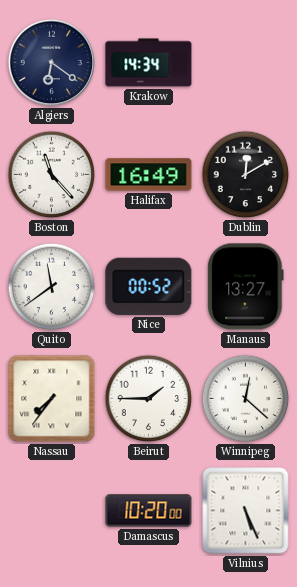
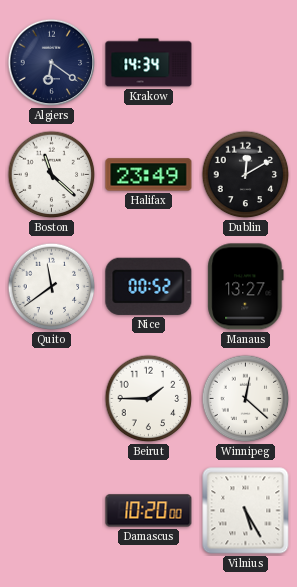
Boston: 11:23 -> 11:22 (52, 175)
Halifax: 16:49 -> 23:49 (149, 175)
Nassau: 7:36 -> none (52, 399)
Vilnius: 5:26 -> 5:25 (246, 511)
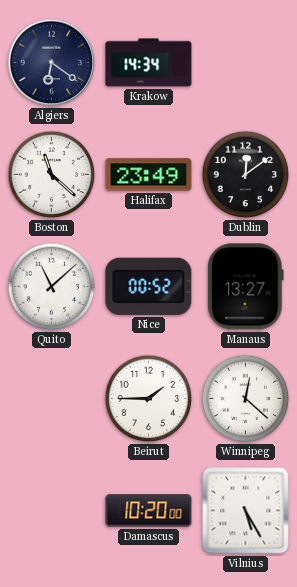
Dublin: 12:10 -> 12:09 (246, 175)
Quito: 11:39 -> 11:08 (52, 287)
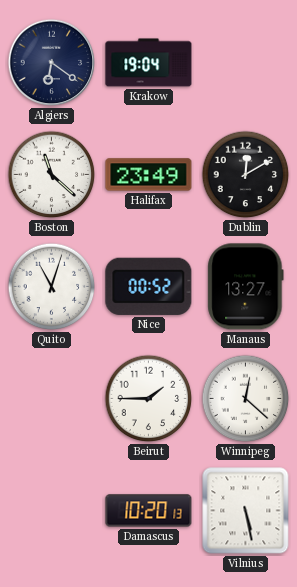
Krakow: 14:34 -> 19:04 (149, 63)
Dublin: 12:09 -> 12:10 (246, 175)
Quito: 11:08 -> 11:03 (52, 287)
Damascus: 10:20:00 -> 10:20:13 (149, 511)
Vilnius: 5:25 -> 5:28 (246, 511)
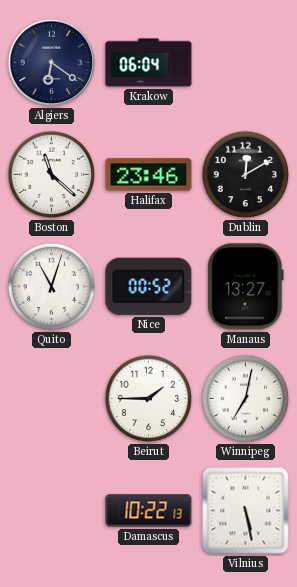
Krakow: 19:04 -> 06:04 (149, 63)
Halifax: 23:49 -> 23:46 (149, 175)
Winnipeg: 12:22 -> 7:02 (246, 399)
Damascus: 10:20 -> 10:22 (149, 511)
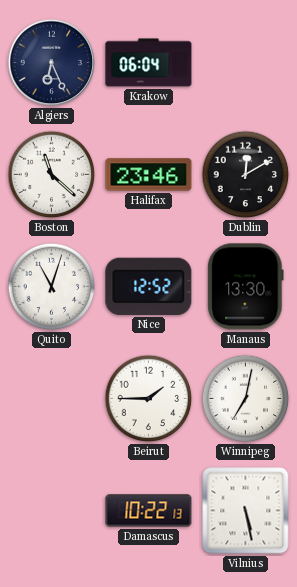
Algiers: 6:21 -> 6:26 (52, 63)
Nice: 00:52 -> 12:52 (149, 286)
Manaus: 13:27 -> 13:30 (246, 287)
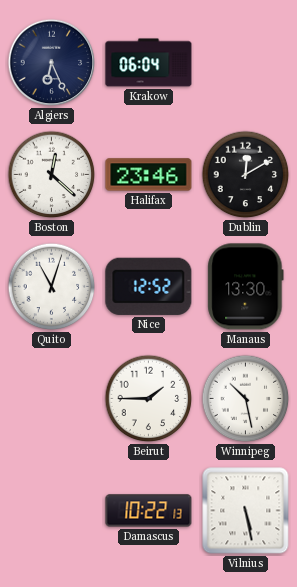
Boston: 11:22 -> 12:22 (52, 175)
Winnipeg: 7:02 -> 10:28 (246, 399)
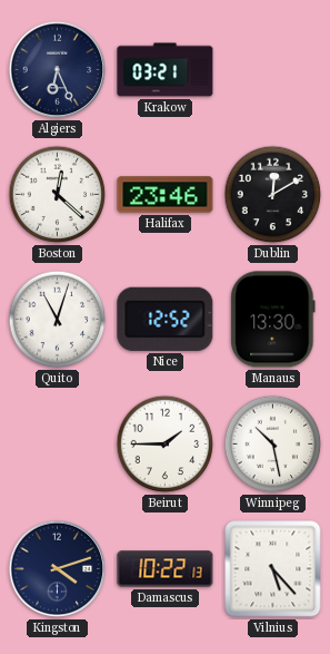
Krakow: 06:04 -> 03:21 (166, 70)
Kingston: none -> 4:12 (58, 569)
Vilnius: 5:28 -> 5:23 (273, 569)
